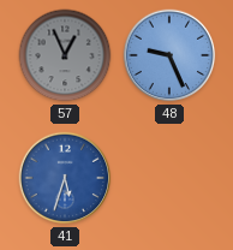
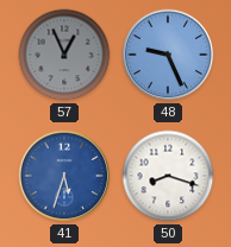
50: none -> 8:18 (168, 176)
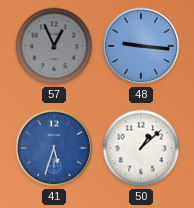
48: 9:26 -> 9:16 (141, 46)
50: 8:18 -> 1:08 (141, 148)
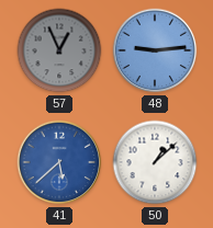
48: 9:16 -> 9:14 (155, 50)
41: 5:33 -> 5:38 (59, 162)
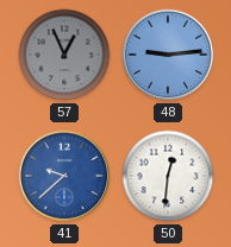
41: 5:38 -> 9:38 (64, 176)
50: 1:08 -> 12:31 (168, 176)
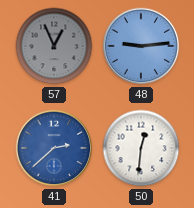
41: 9:38 -> 2:38 (54, 148)
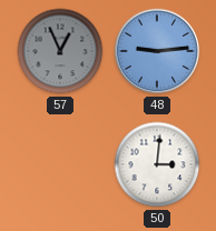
41: 2:38 -> none (54, 148)
50: 12:31 -> 3:01 (157, 164)
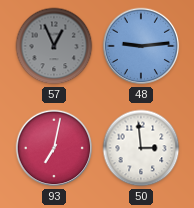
93: none -> 7:02 (54, 148)
50: 3:01 -> 2:59 (141, 148)
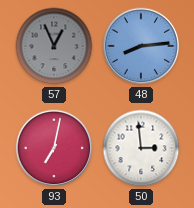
48: 9:14 -> 8:14 (141, 46)
